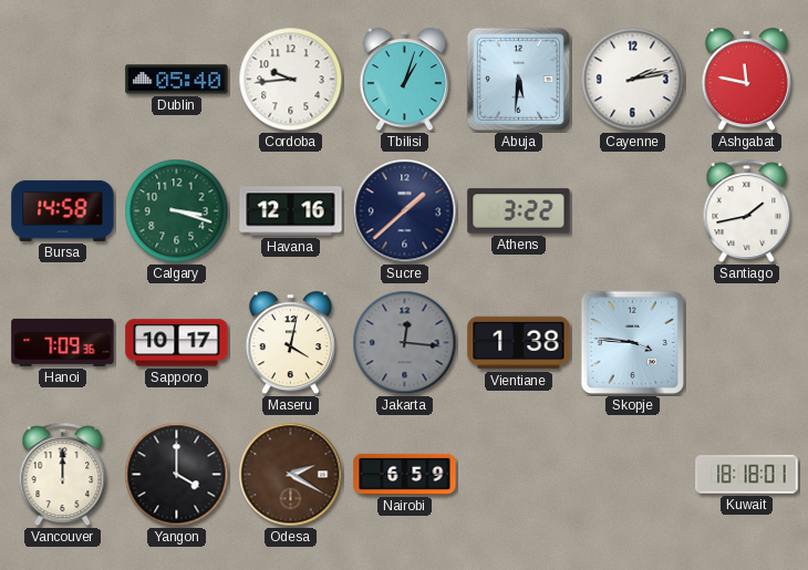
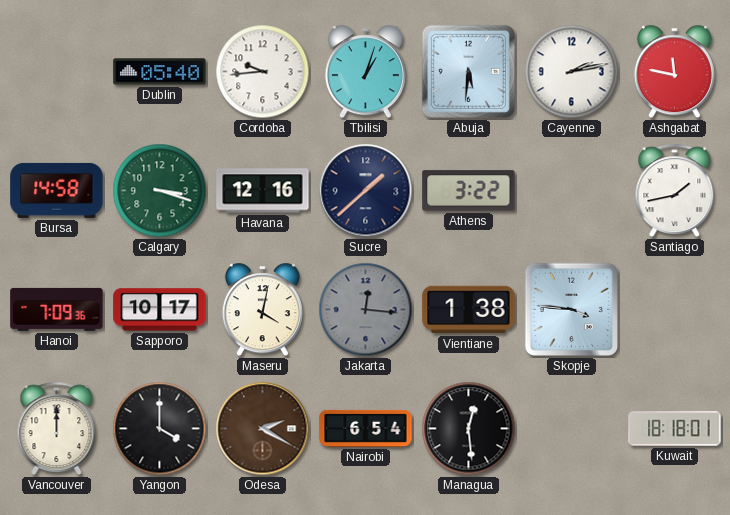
Nairobi: 6:59 -> 6:54 (366, 428)
Managua: none -> 12:29 (469, 429)
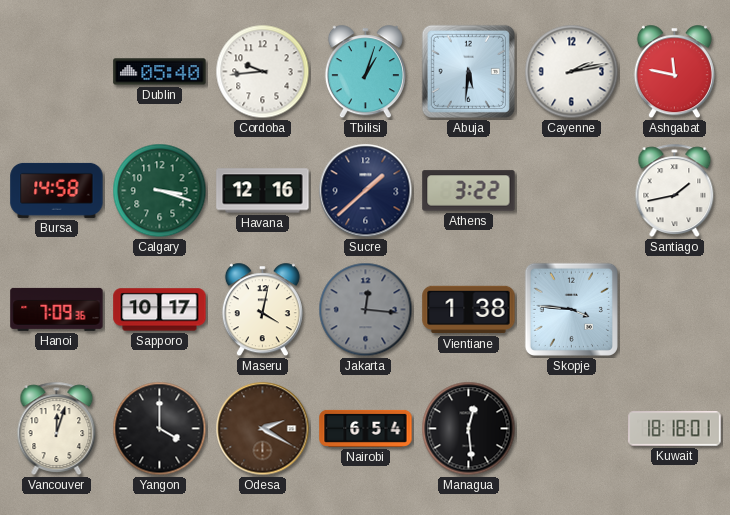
Vancouver: 12:00 -> 12:03 (57, 428)
